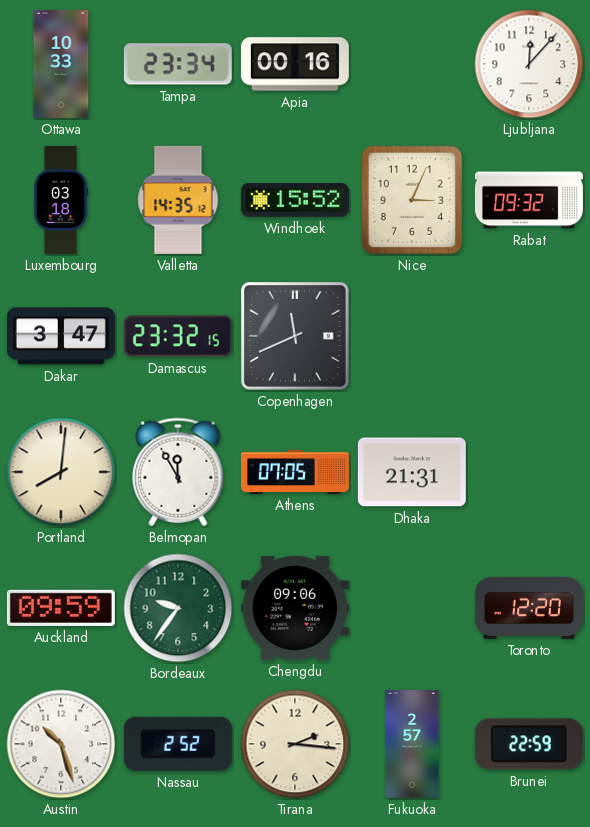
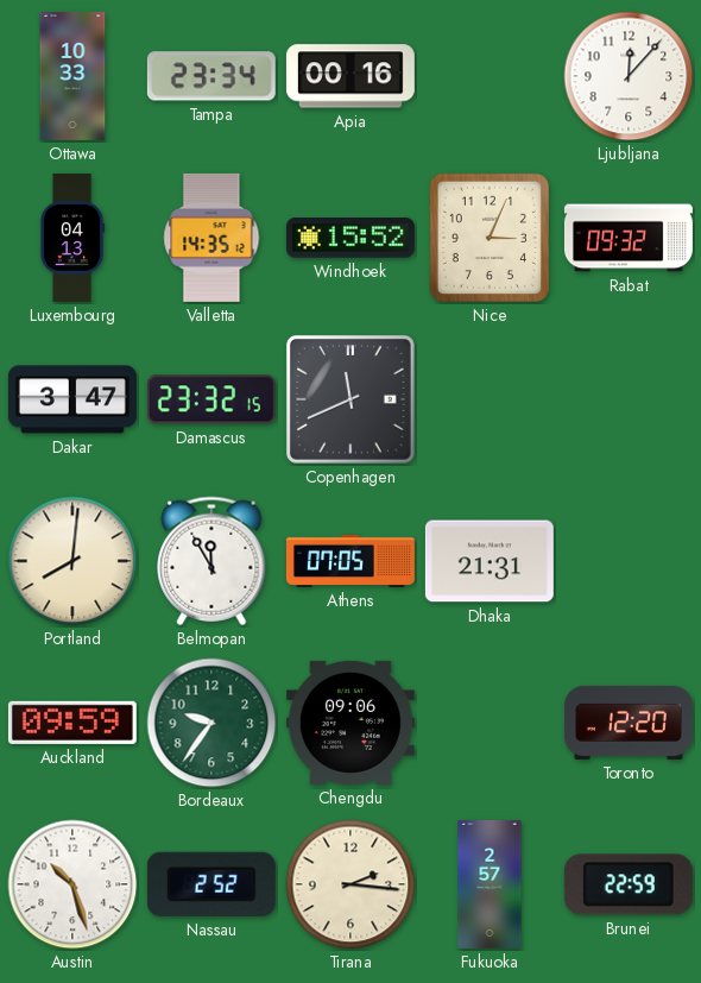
Luxembourg: 03:18 -> 04:13 (72, 238)
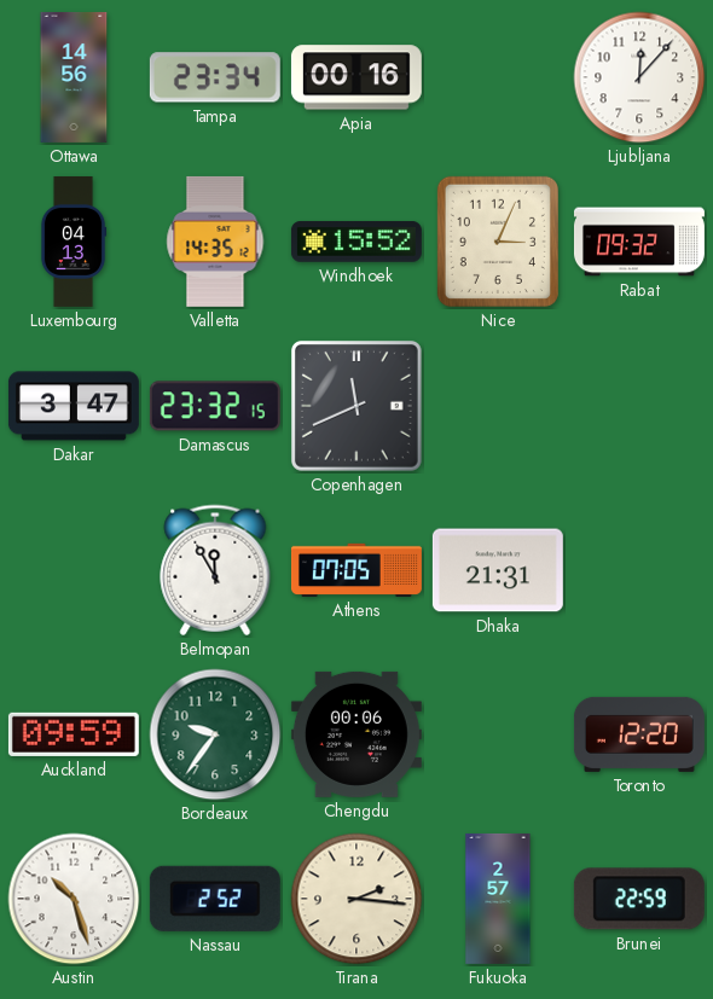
Ottawa: 10:33 -> 14:56 (74, 77)
Portland: 8:01 -> none (72, 561)
Chengdu: 09:06 -> 00:06 (356, 734)
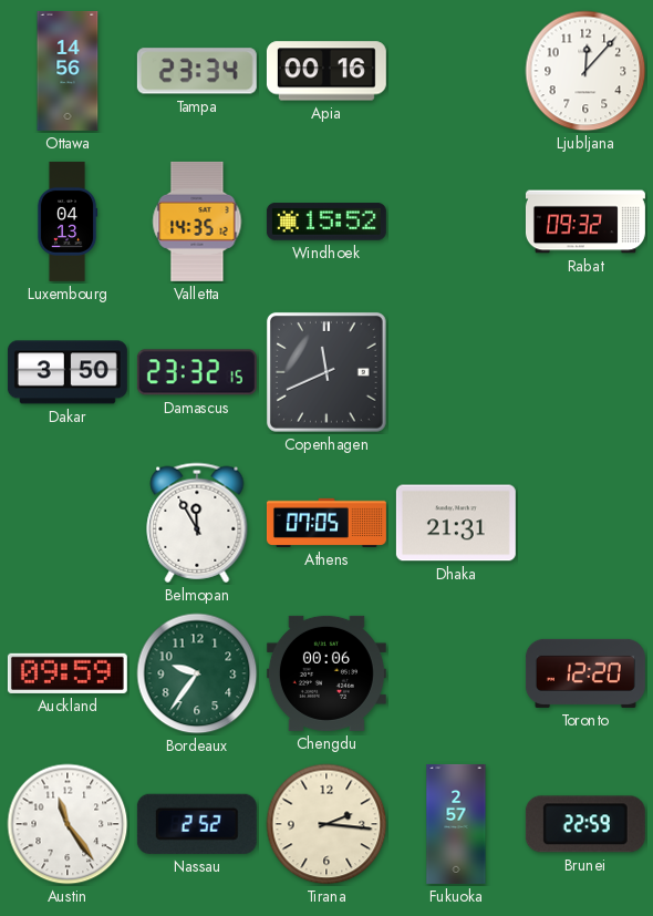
Nice: 3:04 -> none (498, 242)
Dakar: 3:47 -> 3:50 (68, 372)
Austin: 10:27 -> 11:24 (68, 824)
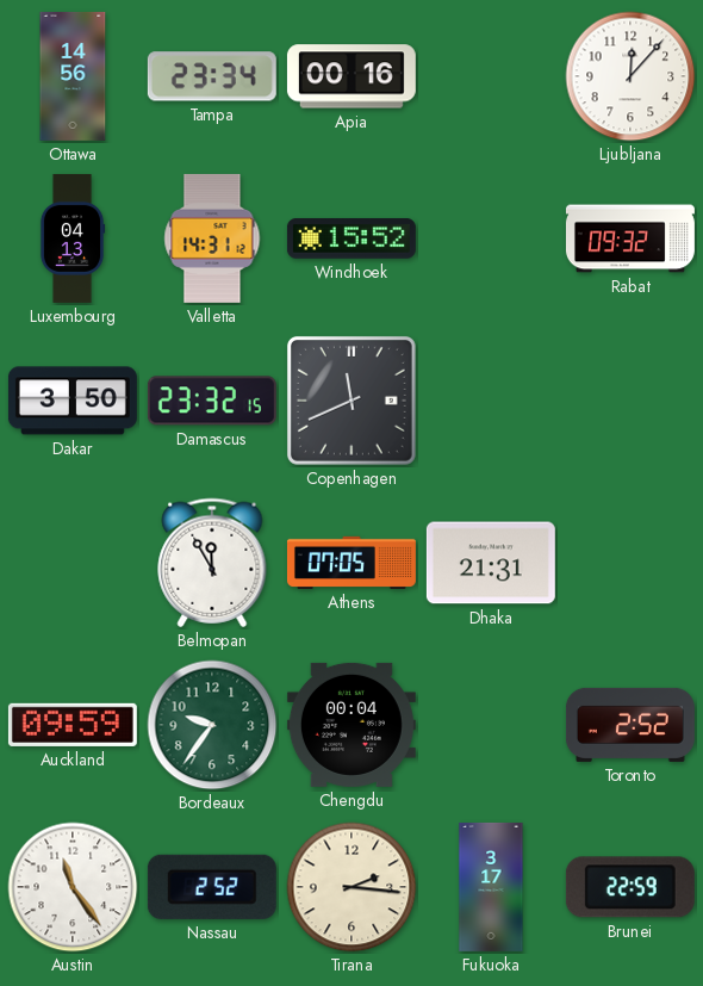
Valletta: 14:35 -> 14:31 (212, 238)
Chengdu: 00:06 -> 00:04 (351, 725)
Toronto: 12:20 -> 2:52 (630, 725)
Fukuoka: 2:57 -> 3:17 (491, 887)
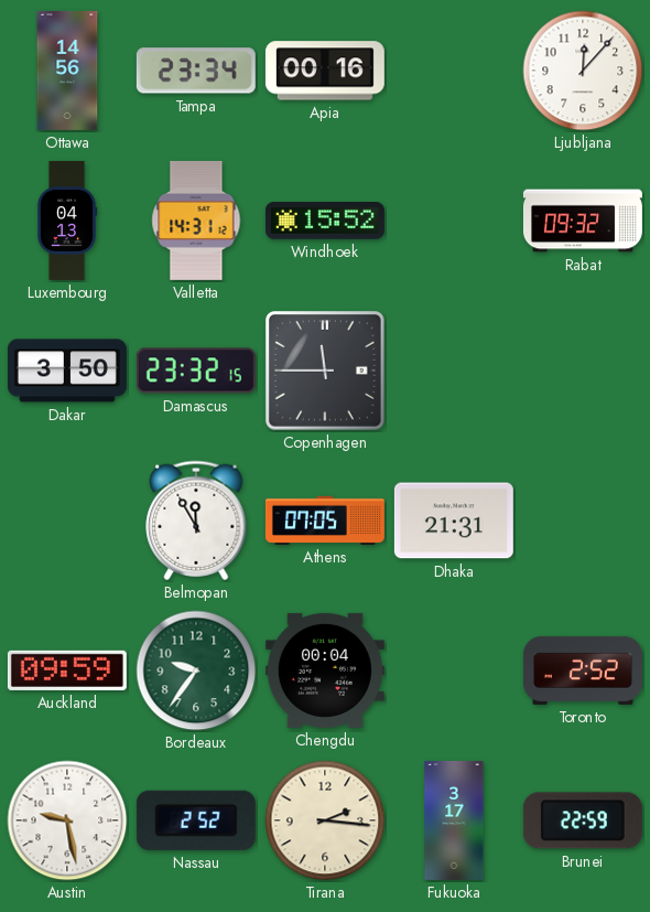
Copenhagen: 11:41 -> 11:45 (325, 371)
Austin: 11:24 -> 9:28 (67, 820)
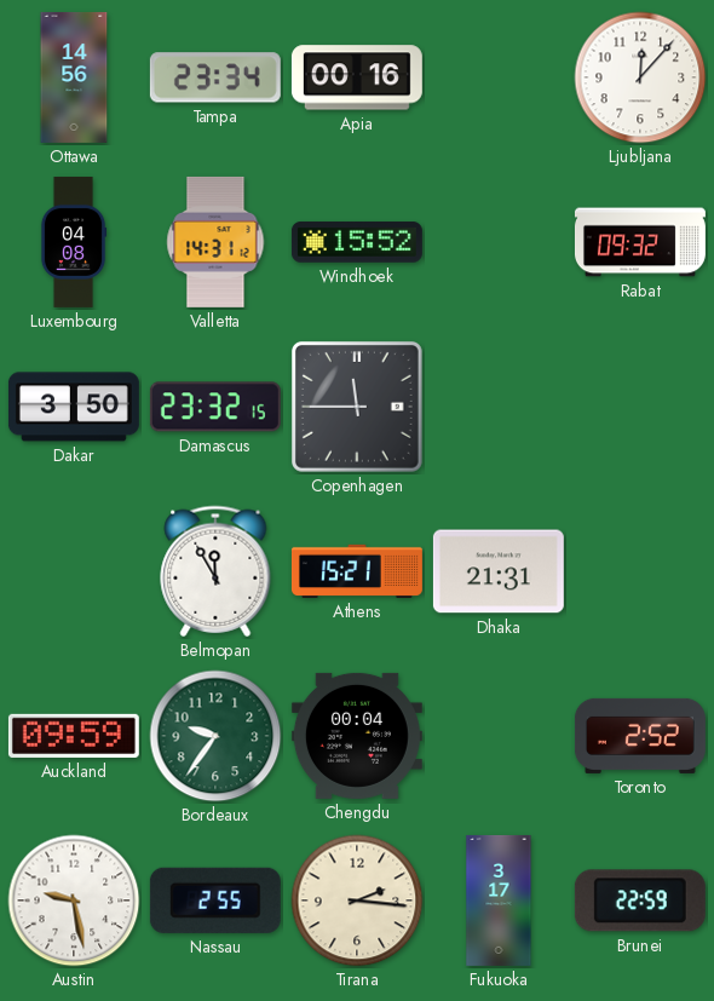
Luxembourg: 04:13 -> 04:08 (74, 242)
Athens: 07:05 -> 15:21 (357, 571)
Nassau: 2:52 -> 2:55 (215, 901)
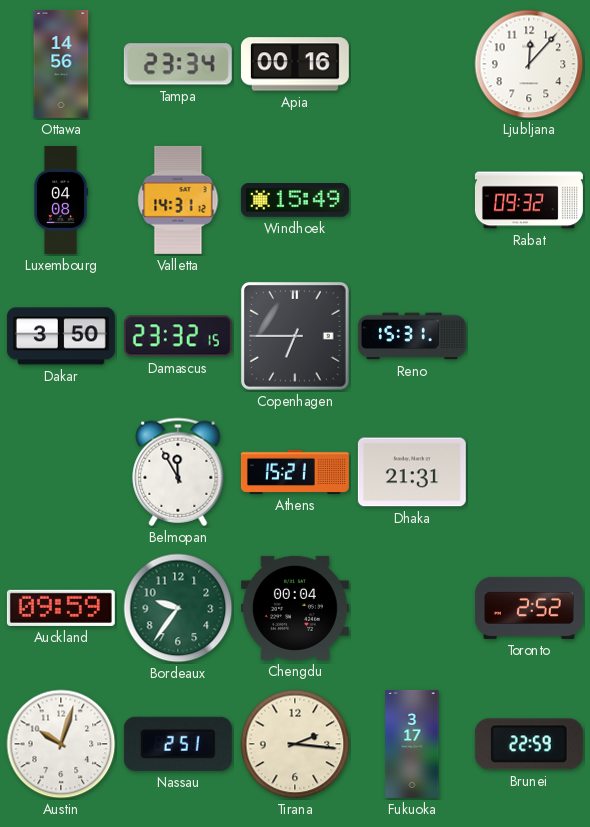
Windhoek: 15:52 -> 15:49 (295, 200)
Copenhagen: 11:45 -> 6:45 (295, 336)
Reno: none -> 15:31 (412, 336)
Austin: 9:28 -> 10:03 (61, 744)
Nassau: 2:55 -> 2:51 (178, 744)
